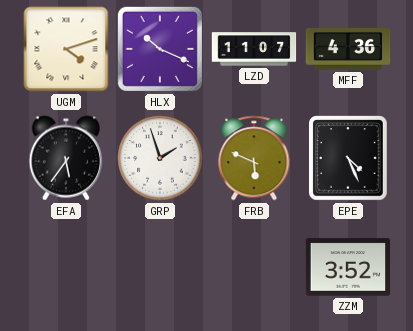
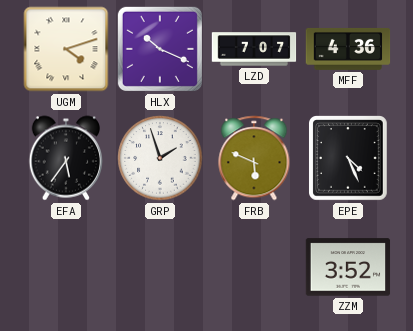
LZD: 11:07 -> 7:07 (254, 49)
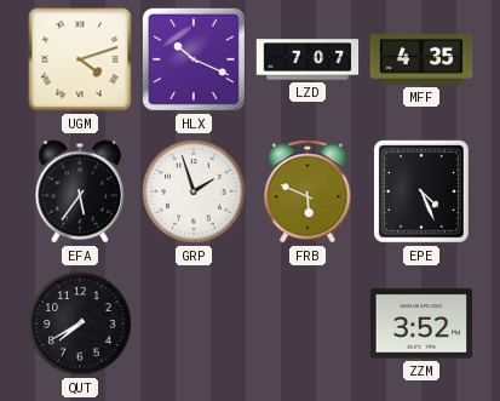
MFF: 4:36 -> 4:35 (421, 59)
QUT: none -> 7:40 (80, 323)
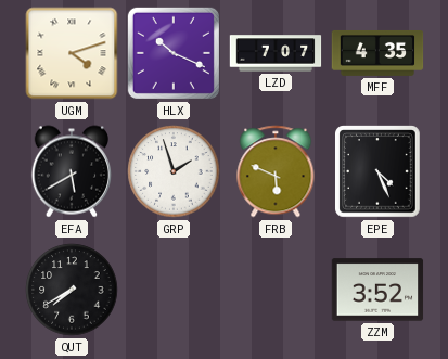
EFA: 5:36 -> 5:40 (71, 171)
